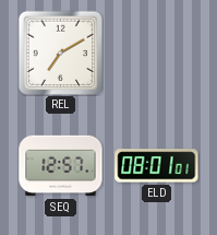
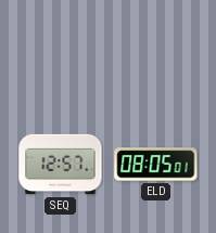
REL: 7:10 -> none (60, 52)
ELD: 08:01 -> 08:05 (156, 165)
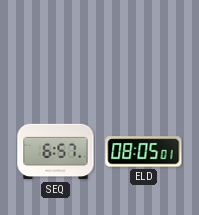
SEQ: 12:57 -> 6:57 (56, 152)
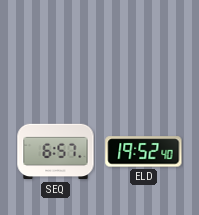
ELD: 08:05 -> 19:52 (144, 152)
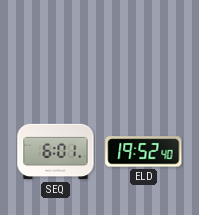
SEQ: 6:57 -> 6:01 (56, 152)
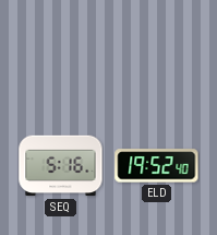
SEQ: 6:01 -> 5:16 (61, 166)
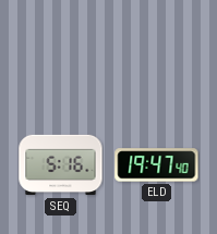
ELD: 19:52 -> 19:47 (157, 165)
